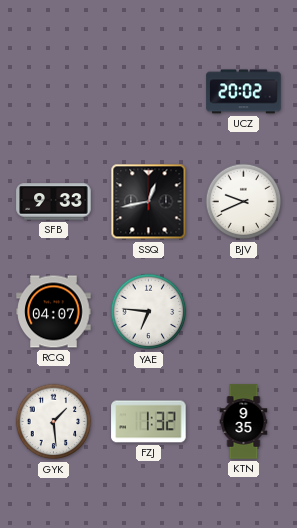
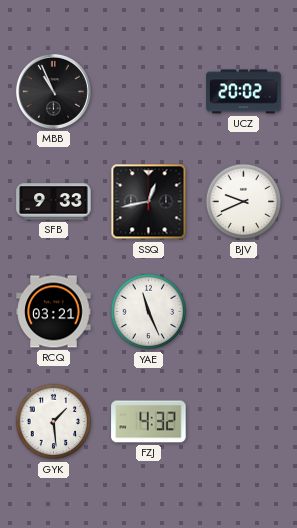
MBB: none -> 10:56 (53, 91)
RCQ: 04:07 -> 03:21 (54, 312)
YAE: 6:46 -> 11:26 (149, 312)
FZJ: 1:32 -> 4:32 (149, 422)
KTN: 9:35 -> none (244, 422)
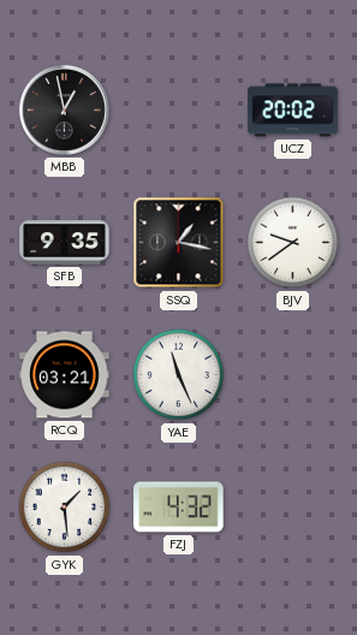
MBB: 10:56 -> 12:58 (64, 109)
SFB: 9:33 -> 9:35 (65, 243)
SSQ: 12:43 -> 1:17 (179, 243)
BJV: 9:41 -> 9:39 (293, 243)
